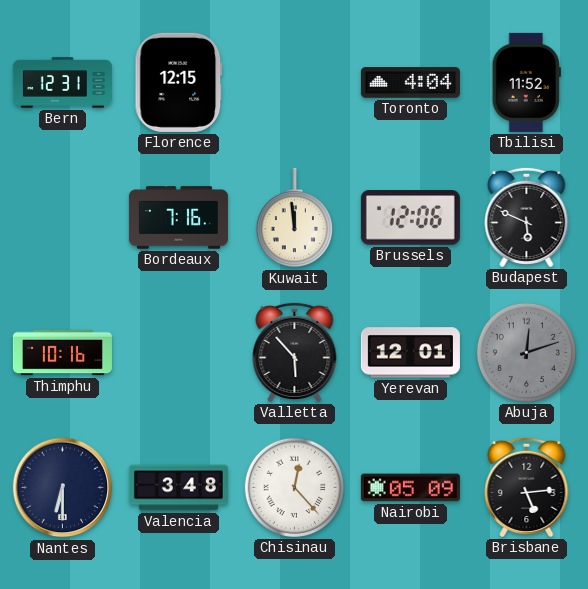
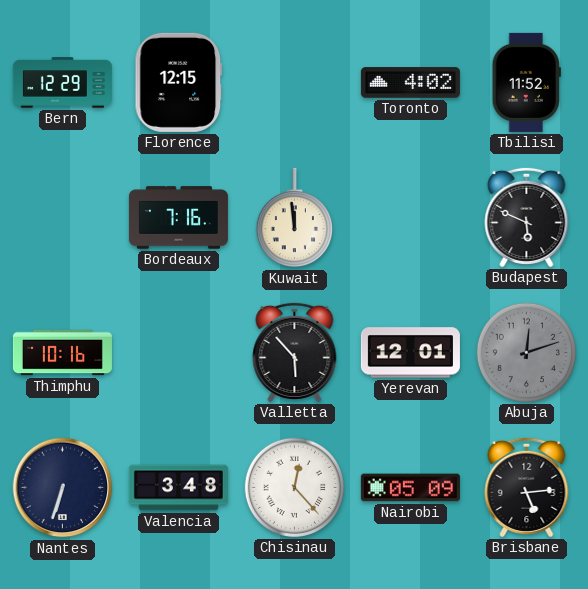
Bern: 12:31 -> 12:29 (62, 83)
Toronto: 4:04 -> 4:02 (410, 83)
Brussels: 12:06 -> none (410, 218)
Nantes: 6:30 -> 6:33 (63, 488)
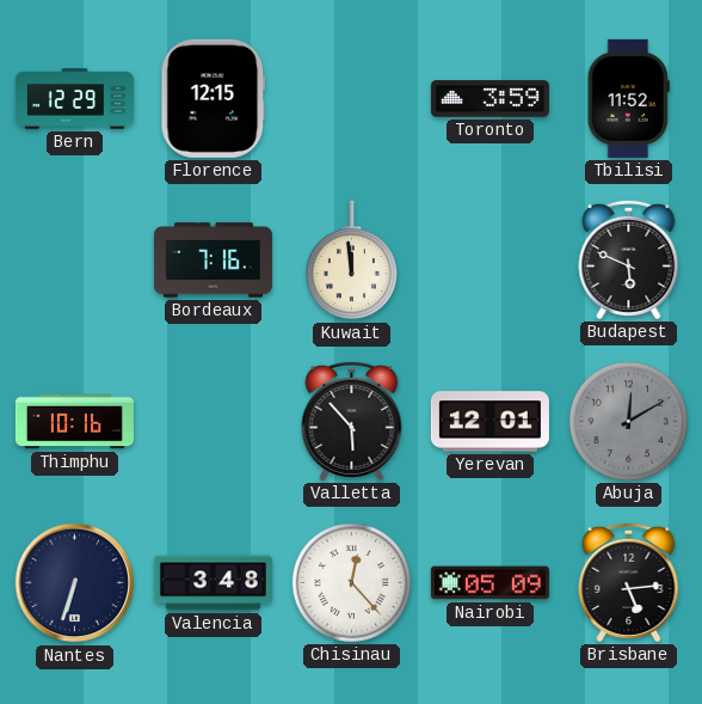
Toronto: 4:02 -> 3:59 (489, 99)
Abuja: 12:12 -> 12:10 (628, 421)
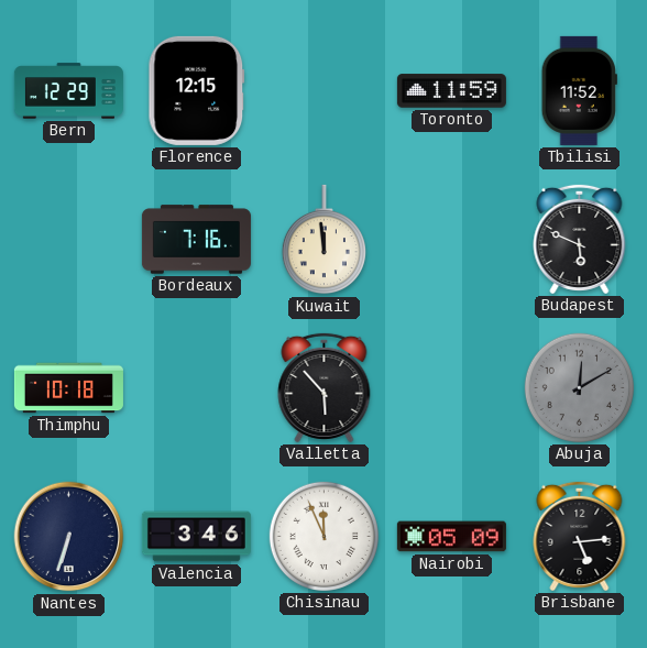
Toronto: 3:59 -> 11:59 (451, 91)
Thimphu: 10:16 -> 10:18 (68, 388)
Yerevan: 12:01 -> none (489, 422)
Valencia: 3:48 -> 3:46 (196, 537)
Chisinau: 12:23 -> 11:56 (323, 536)
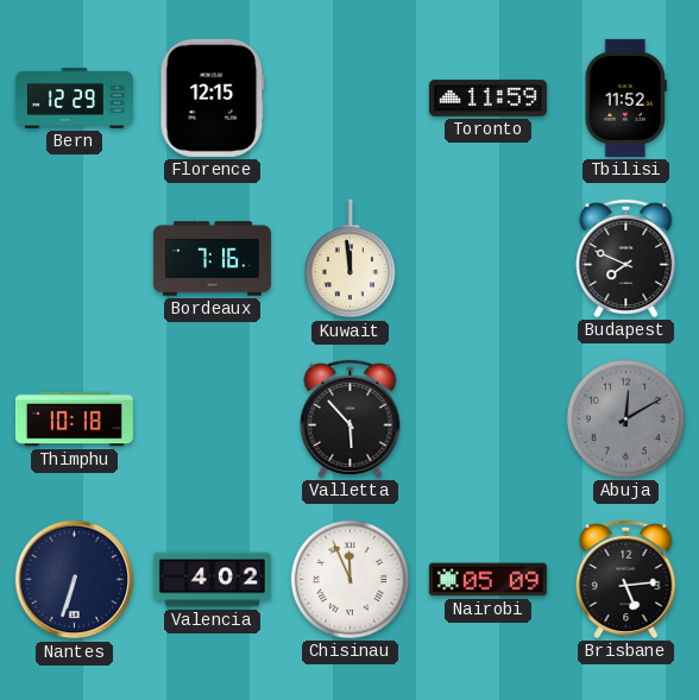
Budapest: 5:49 -> 7:49 (626, 258)
Valencia: 3:46 -> 4:02 (212, 580)
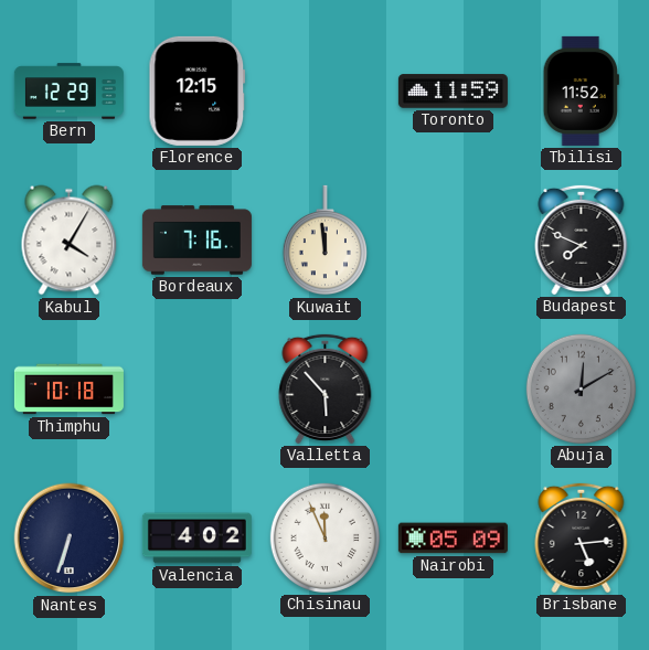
Kabul: none -> 4:05 (70, 241)
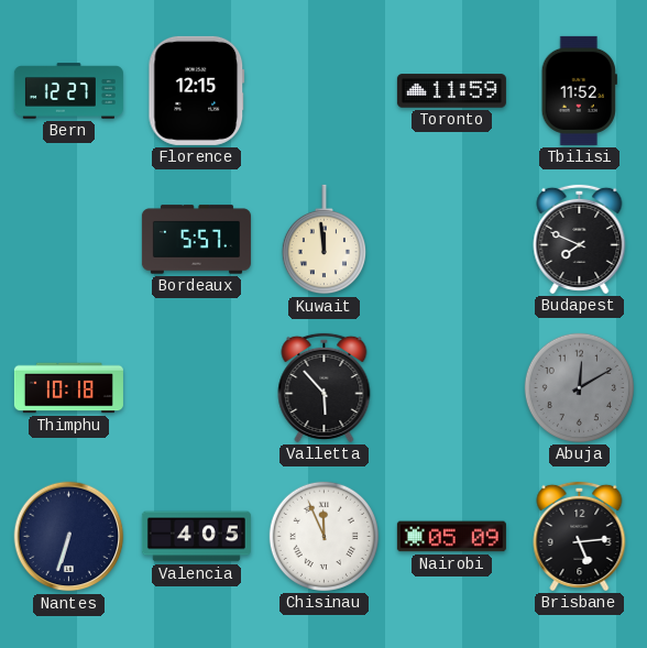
Bern: 12:29 -> 12:27 (68, 91)
Kabul: 4:05 -> none (70, 241)
Bordeaux: 7:16 -> 5:57 (196, 240)
Valencia: 4:02 -> 4:05 (196, 537)
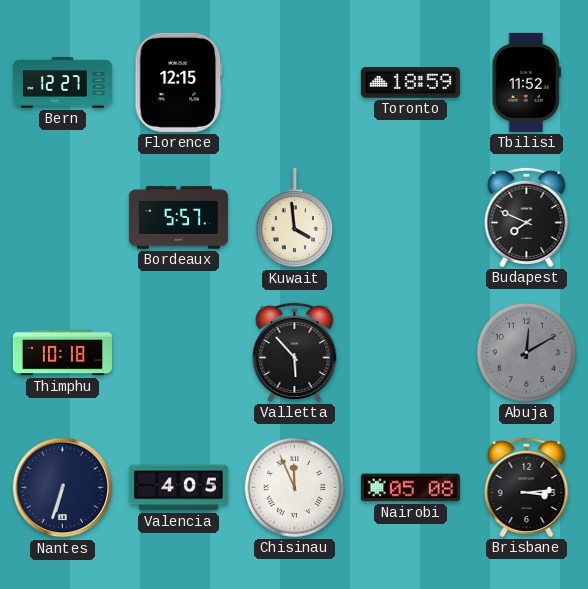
Toronto: 11:59 -> 18:59 (410, 83)
Kuwait: 11:59 -> 3:59 (294, 218)
Nairobi: 05:09 -> 05:08 (410, 488)
Brisbane: 5:14 -> 3:14 (527, 487)
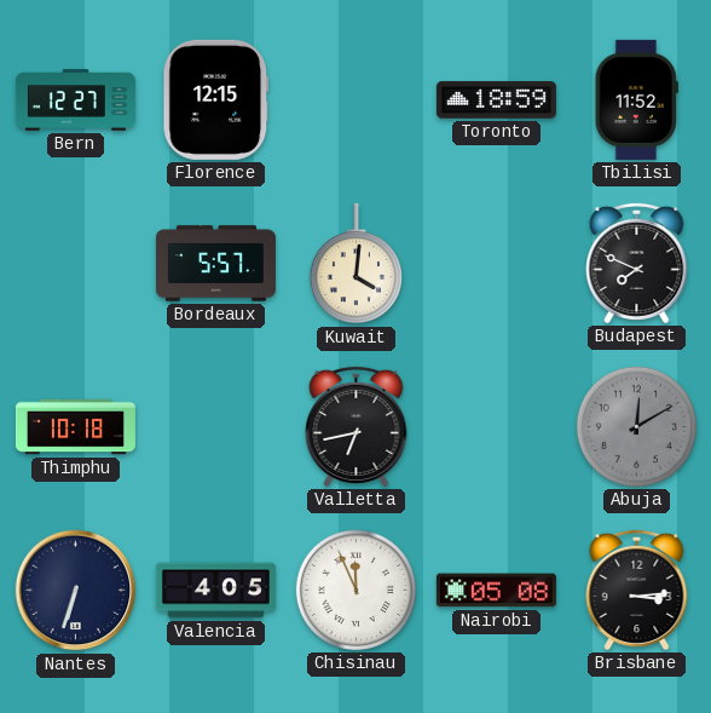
Kuwait: 3:59 -> 4:01 (355, 264)
Valletta: 5:53 -> 6:43 (357, 426)
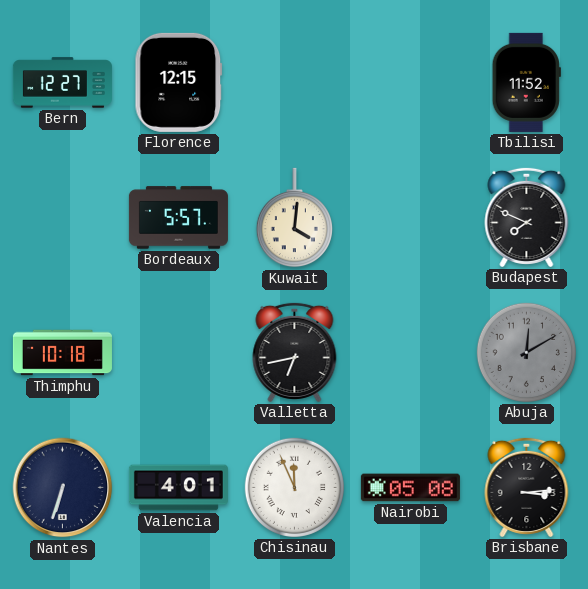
Toronto: 18:59 -> none (496, 100)
Valencia: 4:05 -> 4:01 (178, 488)
